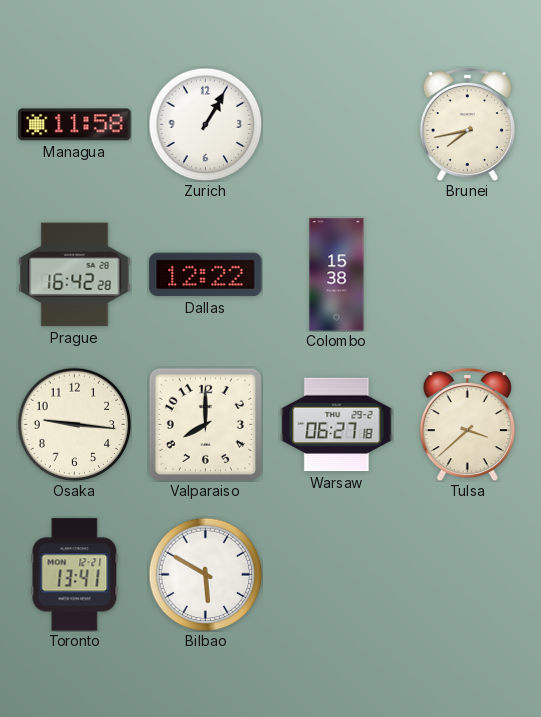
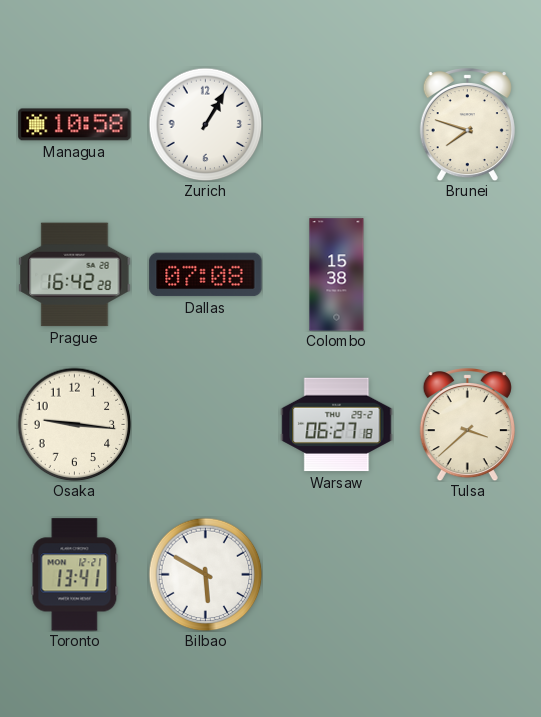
Managua: 11:58 -> 10:58 (75, 125)
Brunei: 7:43 -> 7:48 (467, 124)
Dallas: 12:22 -> 07:08 (206, 275)
Valparaiso: 8:00 -> none (205, 424)
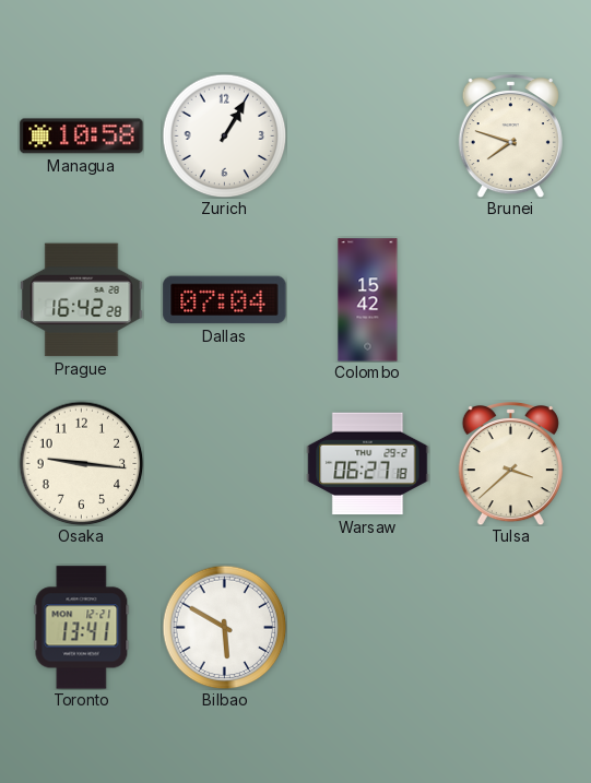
Dallas: 07:08 -> 07:04 (225, 300)
Colombo: 15:38 -> 15:42 (368, 300)
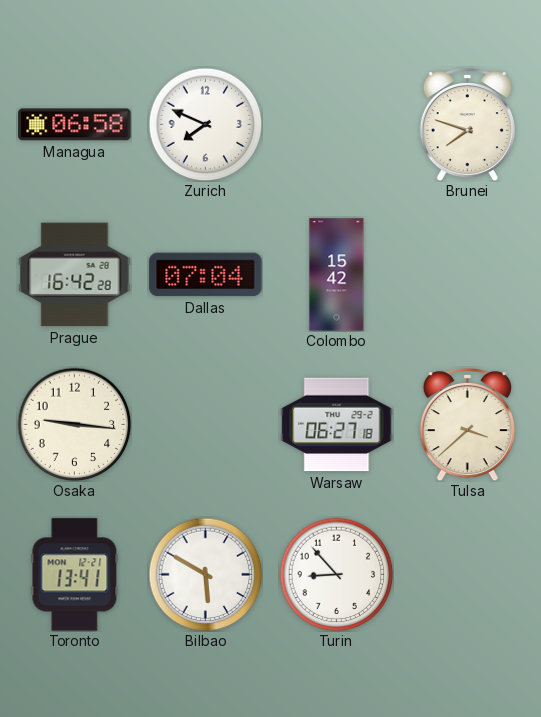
Managua: 10:58 -> 06:58 (75, 125)
Zurich: 1:05 -> 7:49 (205, 124)
Turin: none -> 8:53 (336, 574)
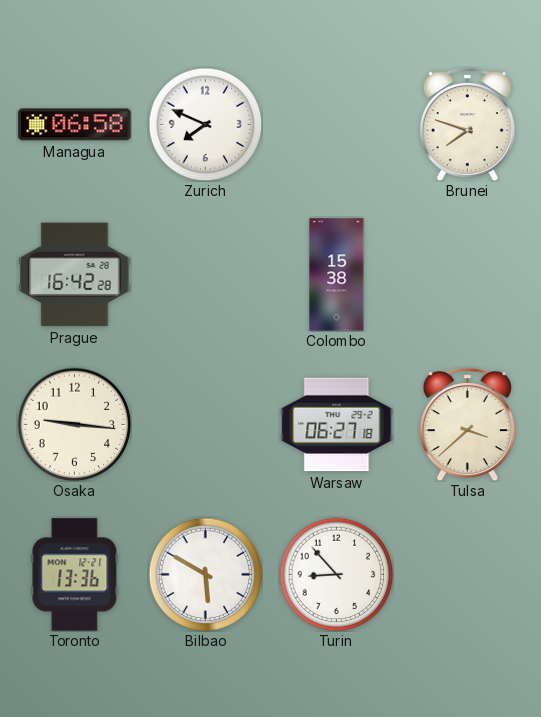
Dallas: 07:04 -> none (206, 275)
Colombo: 15:42 -> 15:38 (337, 275)
Toronto: 13:41 -> 13:36 (75, 575)
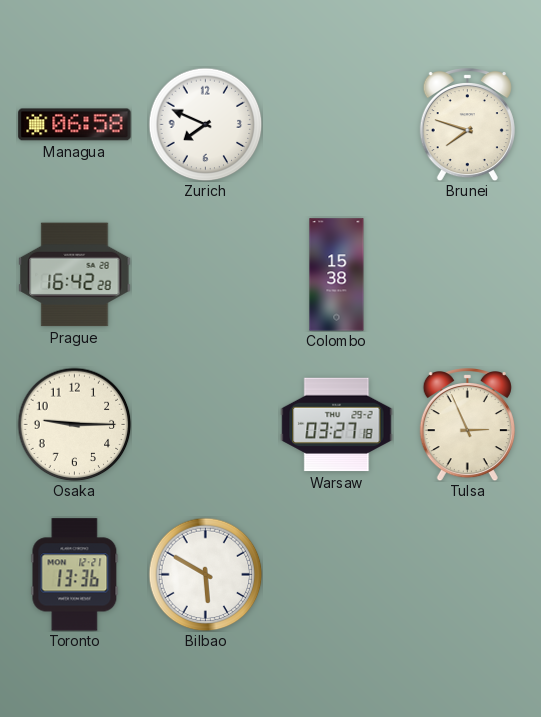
Osaka: 9:16 -> 9:15 (74, 424)
Warsaw: 06:27 -> 03:27 (337, 425)
Tulsa: 3:38 -> 2:56 (467, 424)
Turin: 8:53 -> none (336, 574)
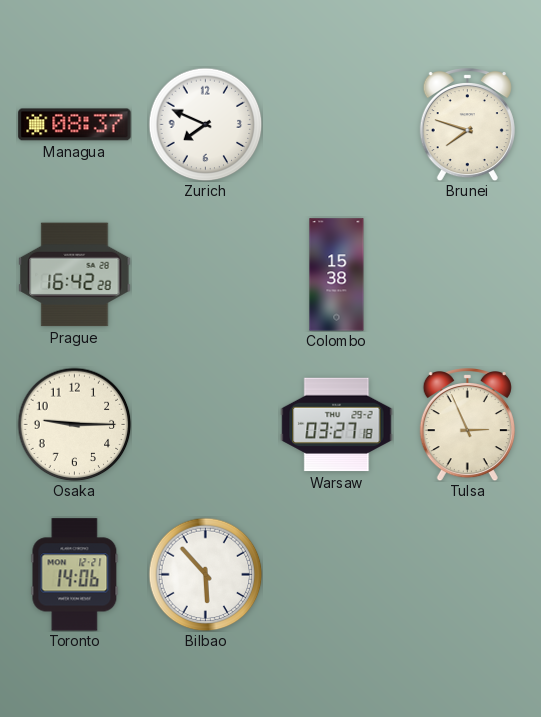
Managua: 06:58 -> 08:37 (75, 125)
Toronto: 13:36 -> 14:06 (75, 575)
Bilbao: 5:50 -> 5:53 (205, 574)
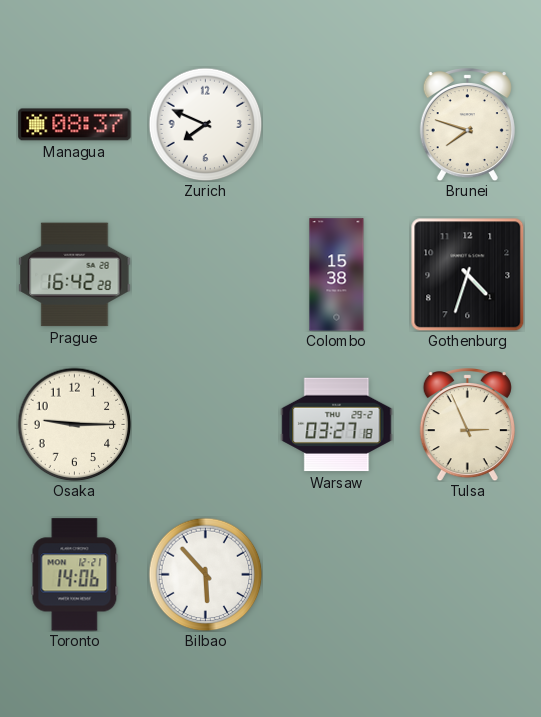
Gothenburg: none -> 4:33 (467, 274)
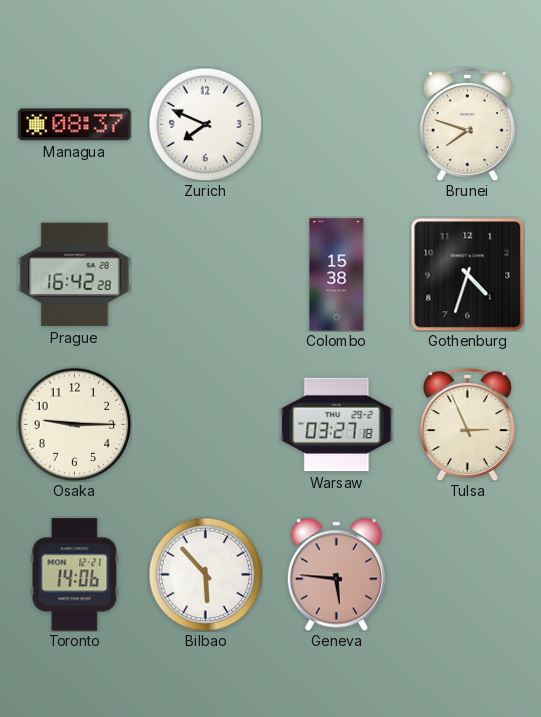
Geneva: none -> 5:46 (336, 574)
